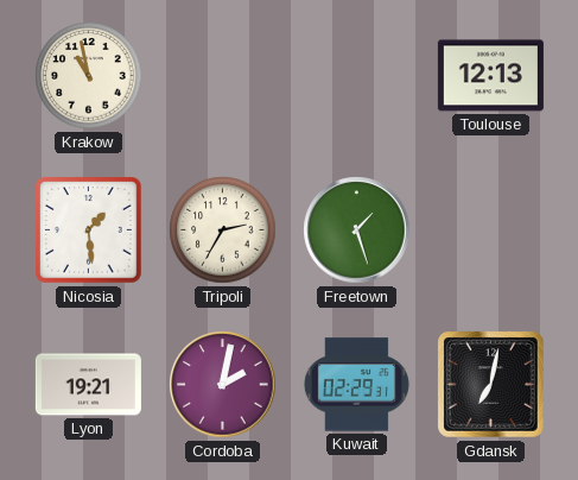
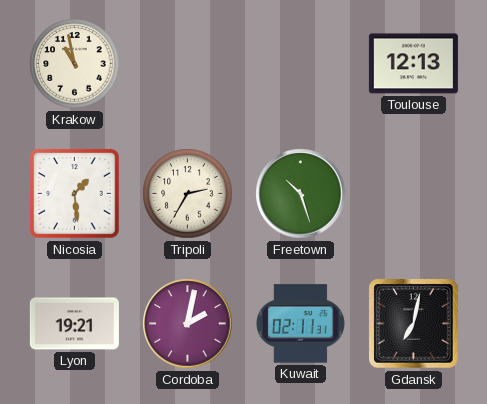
Freetown: 1:27 -> 10:27 (301, 194)
Kuwait: 02:29 -> 02:11 (300, 324)
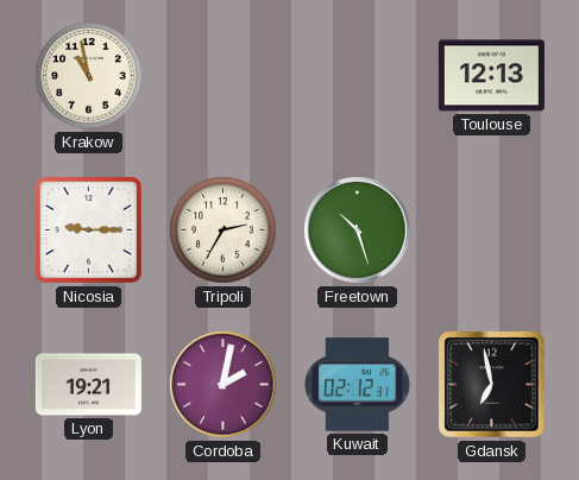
Nicosia: 1:29 -> 9:15 (89, 230)
Kuwait: 02:11 -> 02:12 (357, 385)
Gdansk: 7:02 -> 6:58 (492, 385)
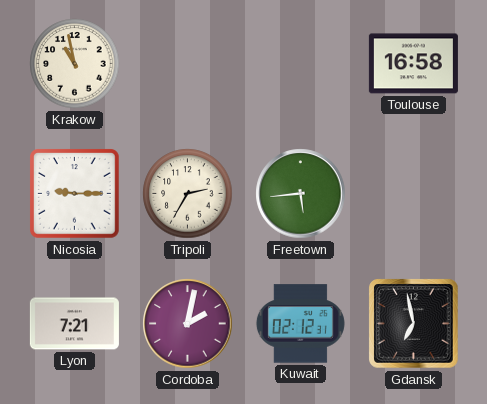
Toulouse: 12:13 -> 16:58 (413, 64)
Freetown: 10:27 -> 5:44 (301, 194)
Lyon: 19:21 -> 7:21 (74, 324)
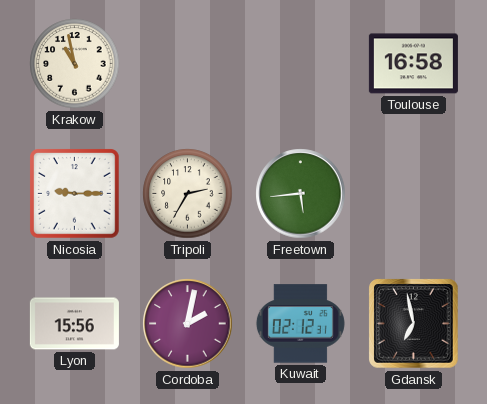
Lyon: 7:21 -> 15:56 (74, 324)
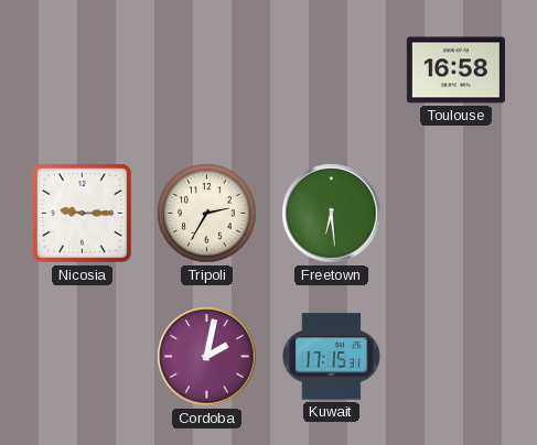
Krakow: 10:58 -> none (75, 64)
Freetown: 5:44 -> 6:29 (332, 214)
Lyon: 15:56 -> none (74, 324)
Kuwait: 02:12 -> 17:15 (331, 357)
Gdansk: 6:58 -> none (414, 324)
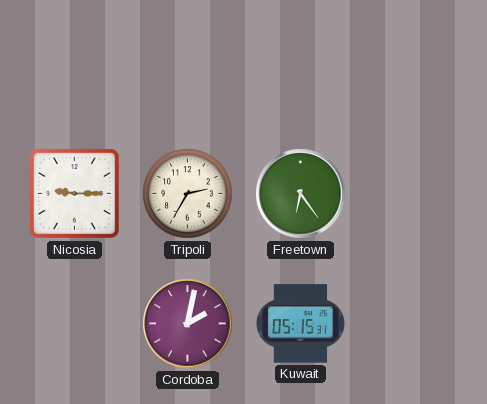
Toulouse: 16:58 -> none (455, 70)
Freetown: 6:29 -> 6:24 (301, 194)
Kuwait: 17:15 -> 05:15 (300, 324)
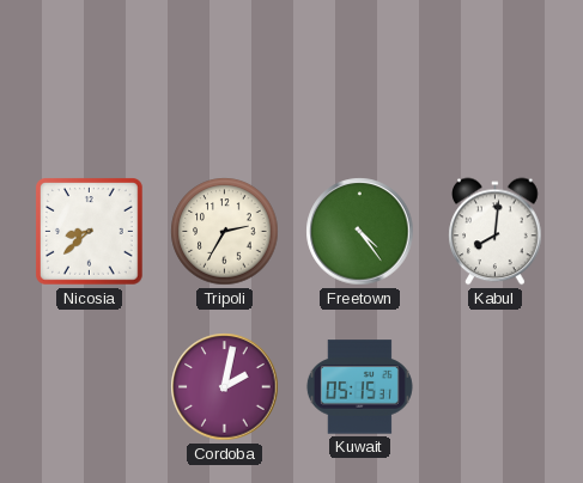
Nicosia: 9:15 -> 8:38 (90, 232)
Freetown: 6:24 -> 4:24 (360, 232)
Kabul: none -> 8:01 (496, 232)
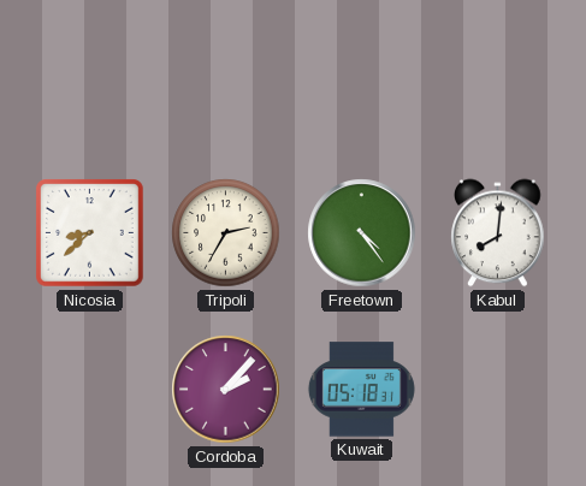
Cordoba: 2:02 -> 2:07 (226, 390)
Kuwait: 05:15 -> 05:18 (361, 390)
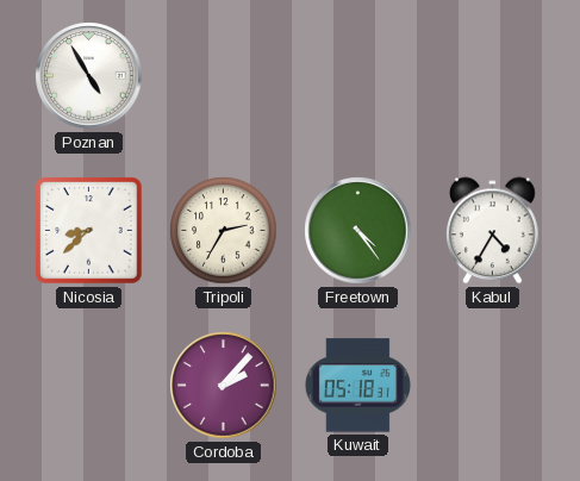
Poznan: none -> 4:55 (89, 76)
Kabul: 8:01 -> 4:35 (493, 231)
